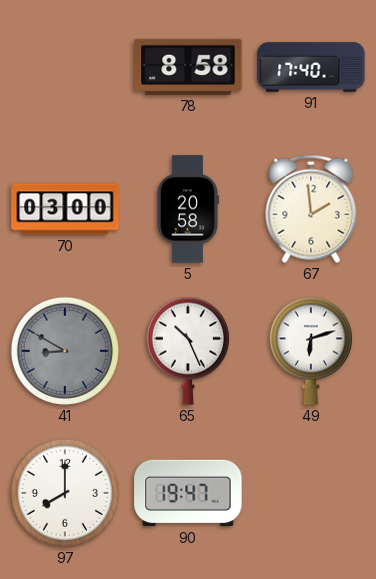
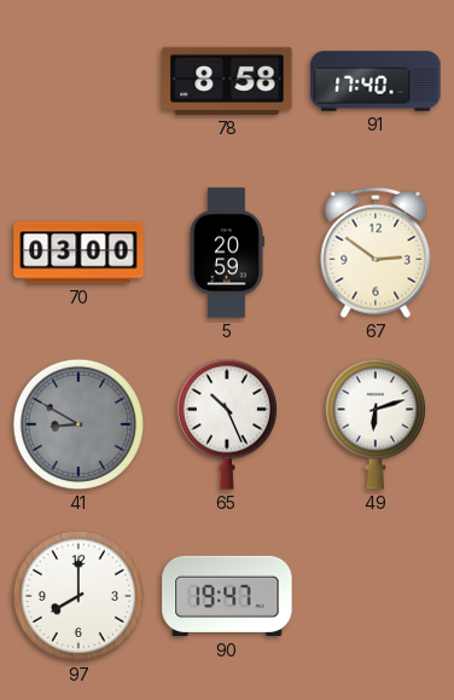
5: 20:58 -> 20:59 (226, 253)
67: 1:59 -> 2:51 (376, 253)
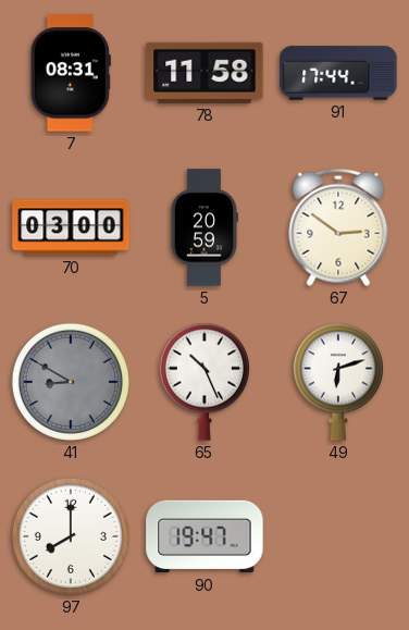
7: none -> 08:31 (71, 73)
78: 8:58 -> 11:58 (205, 73)
91: 17:40 -> 17:44 (338, 73)
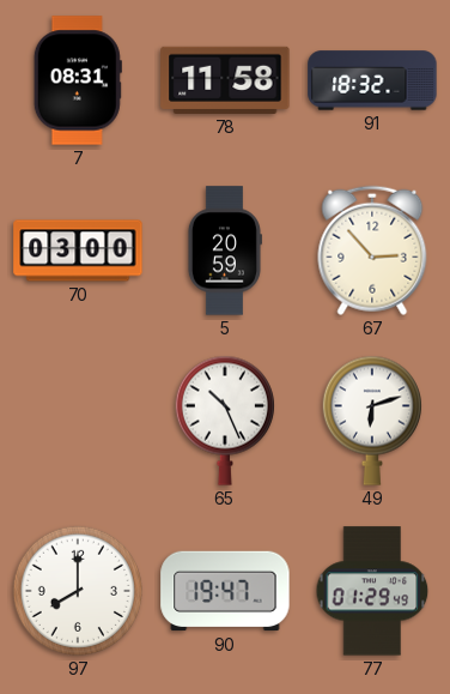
91: 17:44 -> 18:32 (372, 80)
67: 2:51 -> 2:53 (372, 251)
41: 8:50 -> none (71, 382)
77: none -> 01:29 (372, 591)
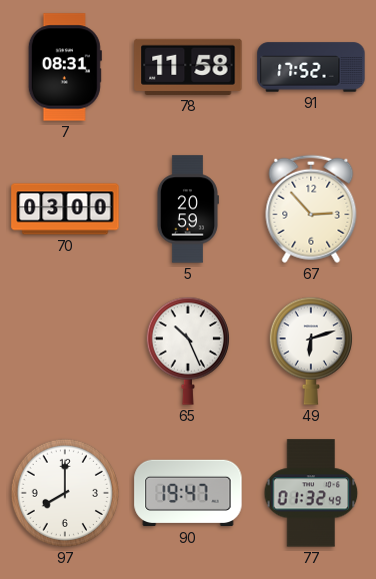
91: 18:32 -> 17:52 (311, 67)
77: 01:29 -> 01:32 (311, 493)
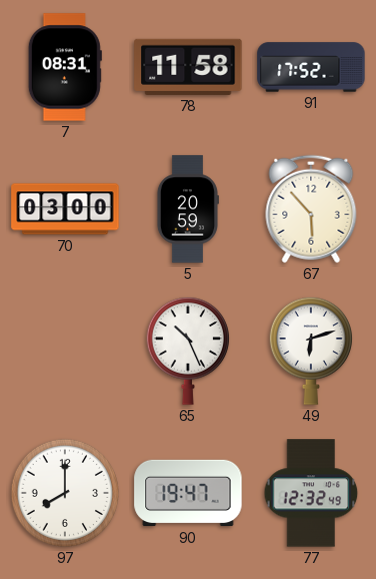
67: 2:53 -> 5:53 (311, 209)
77: 01:32 -> 12:32 (311, 493)
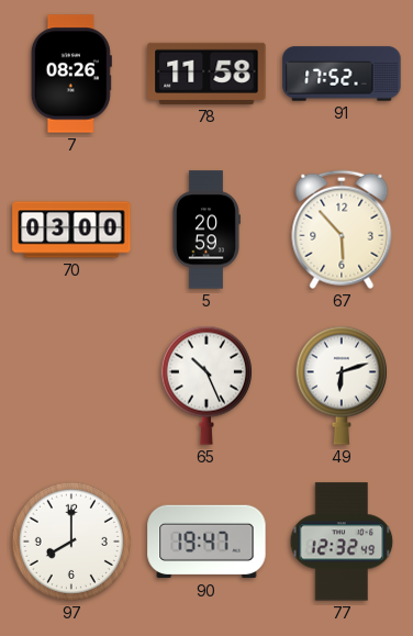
7: 08:31 -> 08:26 (71, 74)
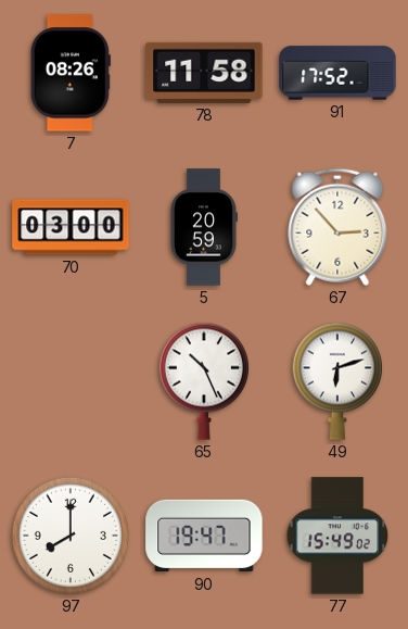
67: 5:53 -> 2:53 (337, 227)
77: 12:32 -> 15:49 (337, 536)
